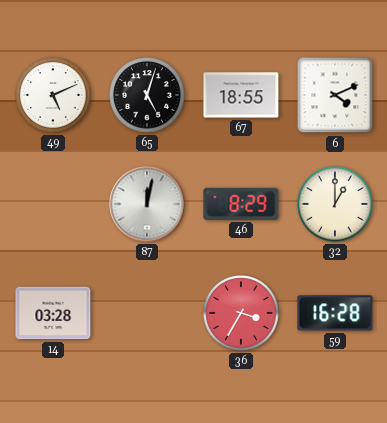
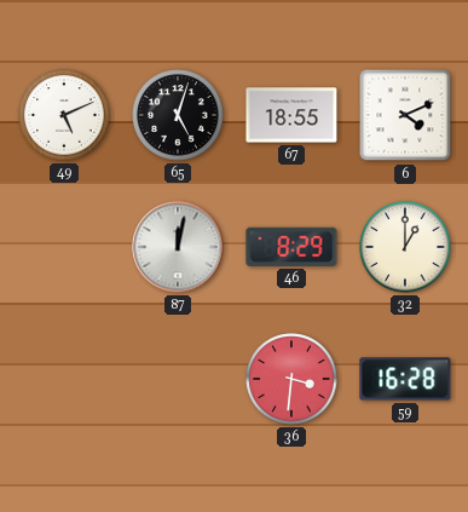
14: 03:28 -> none (53, 313)
36: 3:35 -> 3:31 (291, 379)
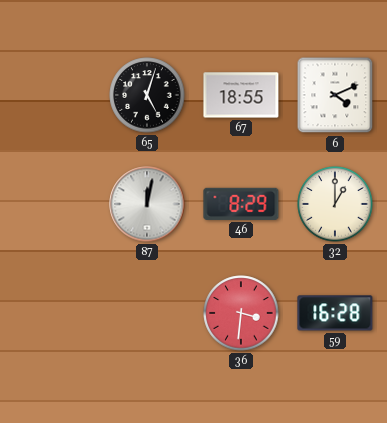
49: 5:11 -> none (64, 115)
